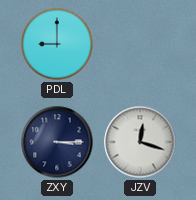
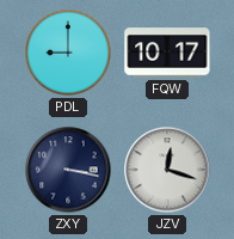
FQW: none -> 10:17 (167, 53)
ZXY: 3:15 -> 3:17 (68, 170)
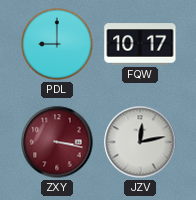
ZXY dial: navy -> burgundy (57, 142)
JZV: 12:18 -> 12:13 (140, 142)
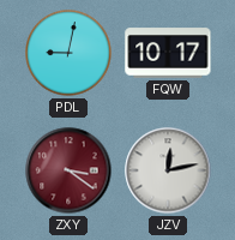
PDL: 9:00 -> 9:02 (68, 53)
ZXY: 3:17 -> 3:21 (68, 170)
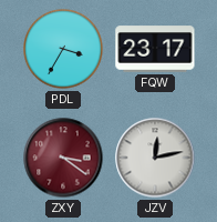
PDL: 9:02 -> 3:35 (63, 49)
FQW: 10:17 -> 23:17 (155, 49)
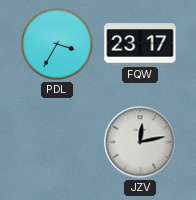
ZXY: 3:21 -> none (63, 158)
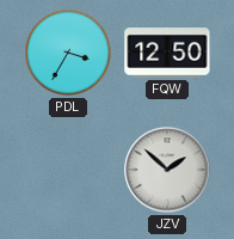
FQW: 23:17 -> 12:50 (167, 53)
JZV: 12:13 -> 1:52 (167, 170)
